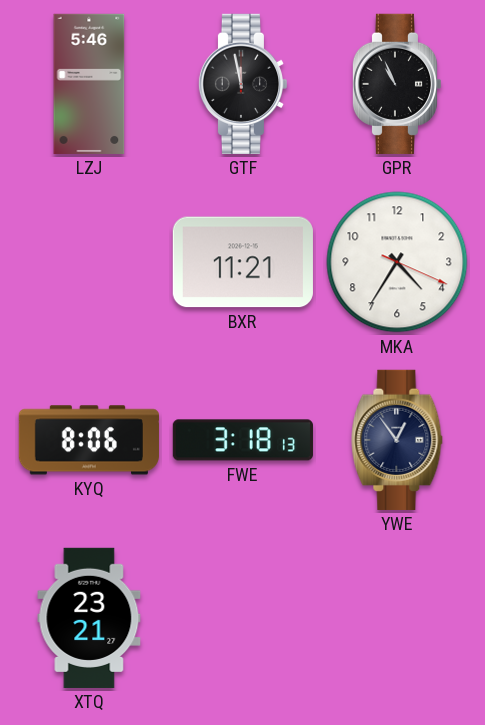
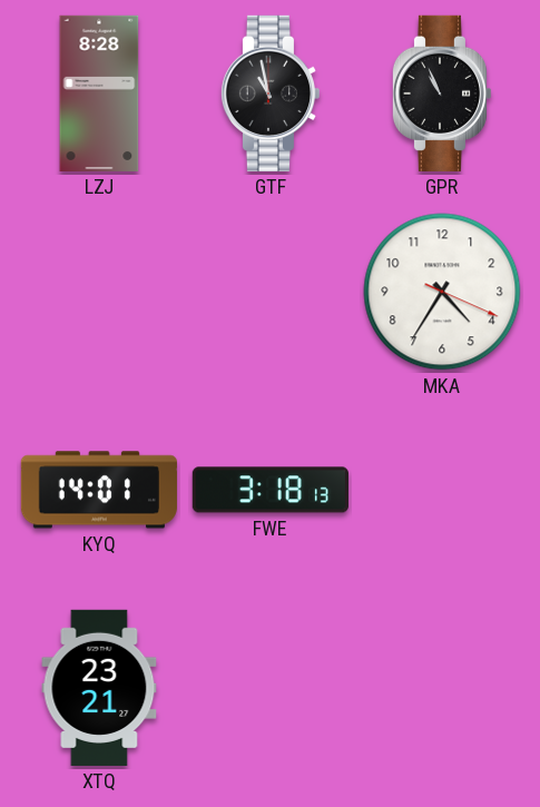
LZJ: 5:46 -> 8:28 (99, 94)
GTF: 11:58 -> 10:58 (269, 94)
BXR: 11:21 -> none (243, 262)
KYQ: 8:06 -> 14:01 (99, 490)
YWE: 12:54 -> none (397, 440)
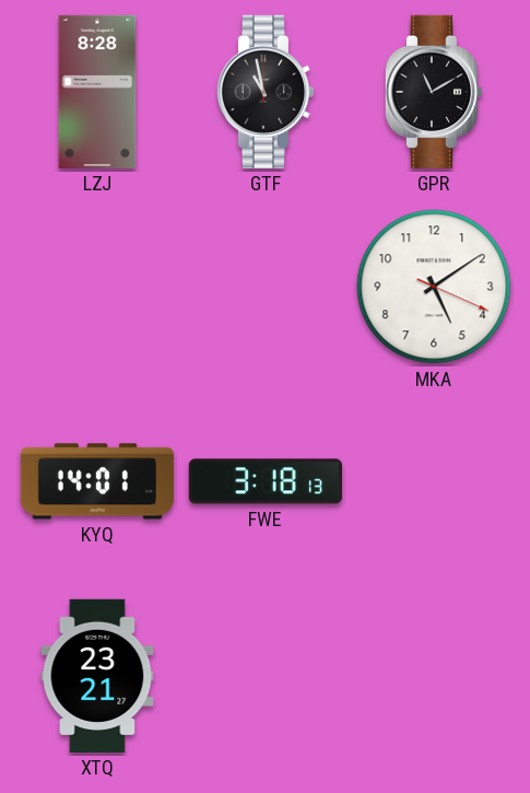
GPR: 10:56 -> 11:10 (433, 92)
MKA: 4:35 -> 5:09 (434, 287)
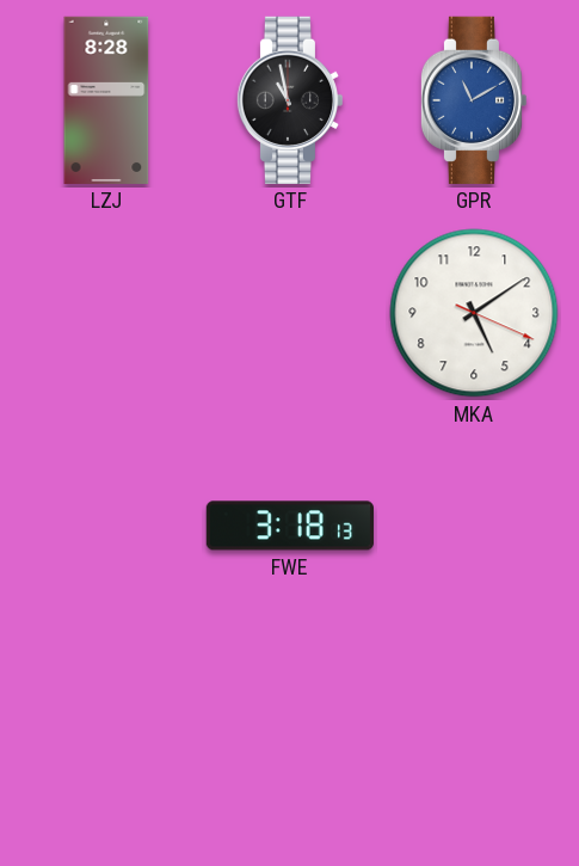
GPR dial: black -> blue (473, 100)
KYQ: 14:01 -> none (97, 481)
XTQ: 23:21 -> none (97, 676)
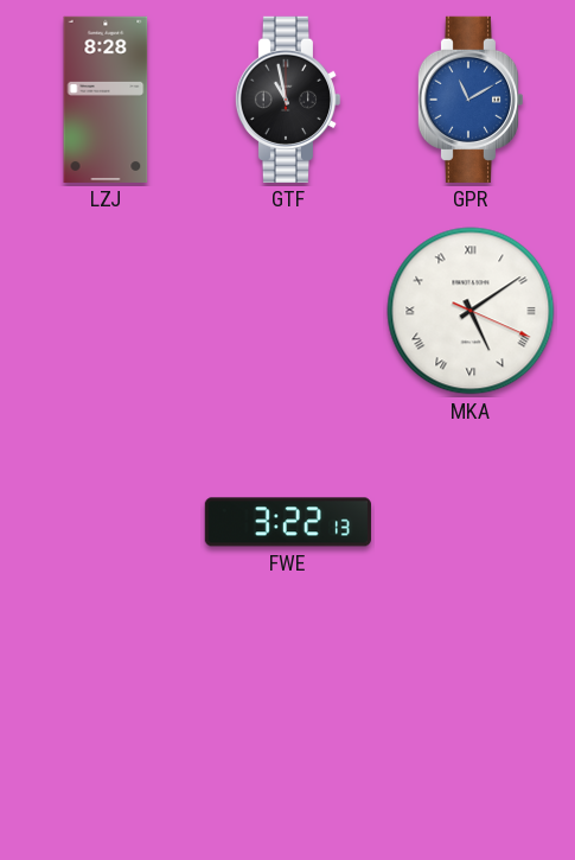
MKA numerals: Arabic -> Roman (471, 311)
FWE: 3:18 -> 3:22 (288, 522)
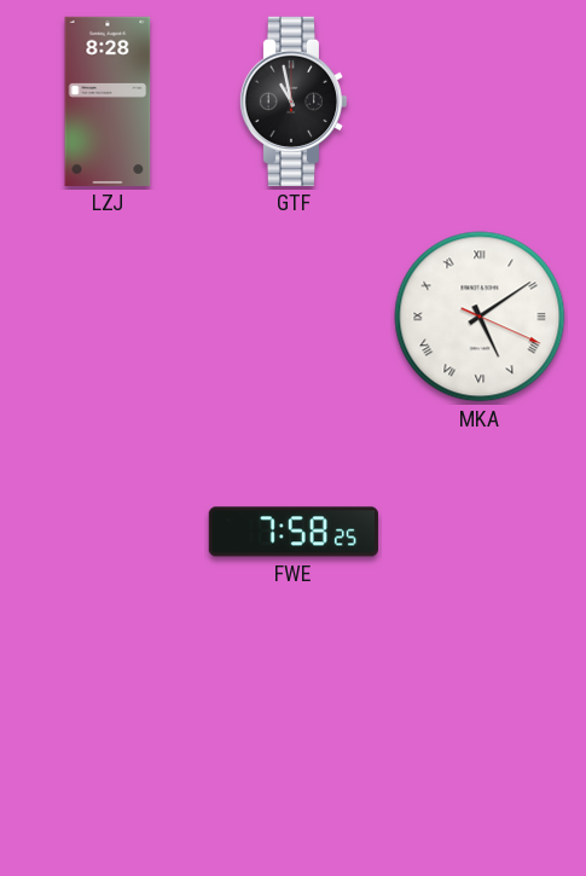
GPR: 11:10 -> none (469, 100)
FWE: 3:22 -> 7:58 (294, 532)
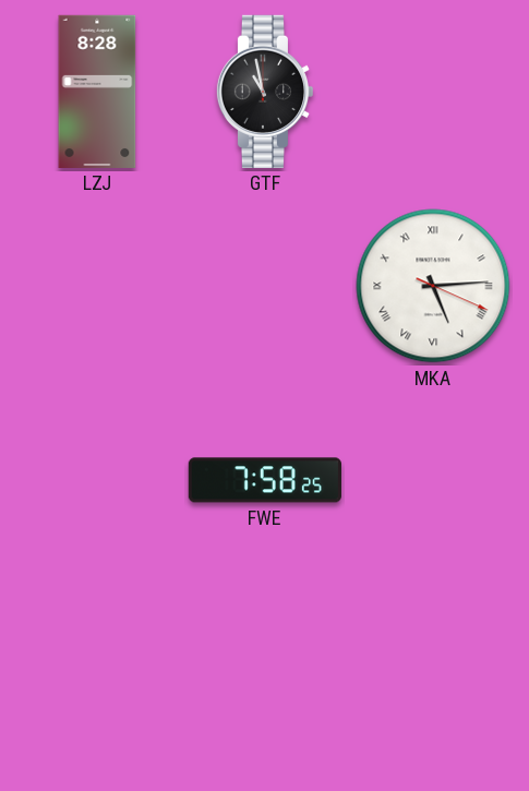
MKA: 5:09 -> 5:14 (433, 286)
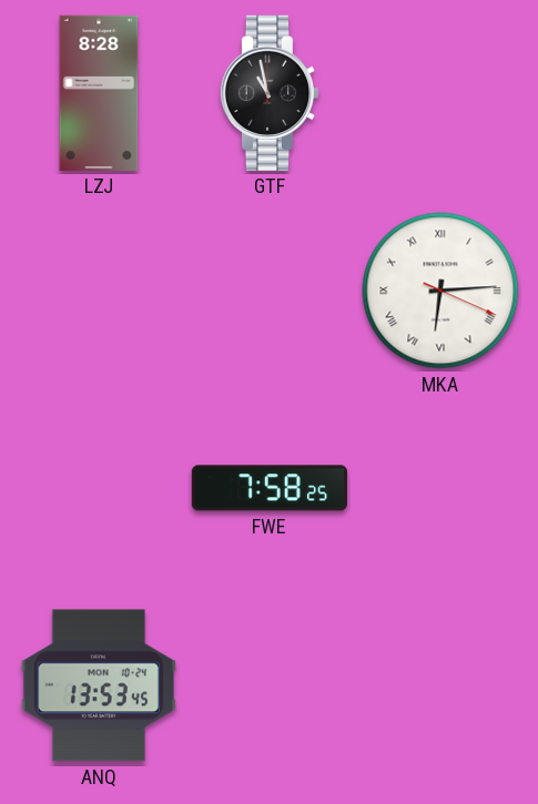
MKA: 5:14 -> 6:14 (440, 291)
ANQ: none -> 13:53 (99, 685)
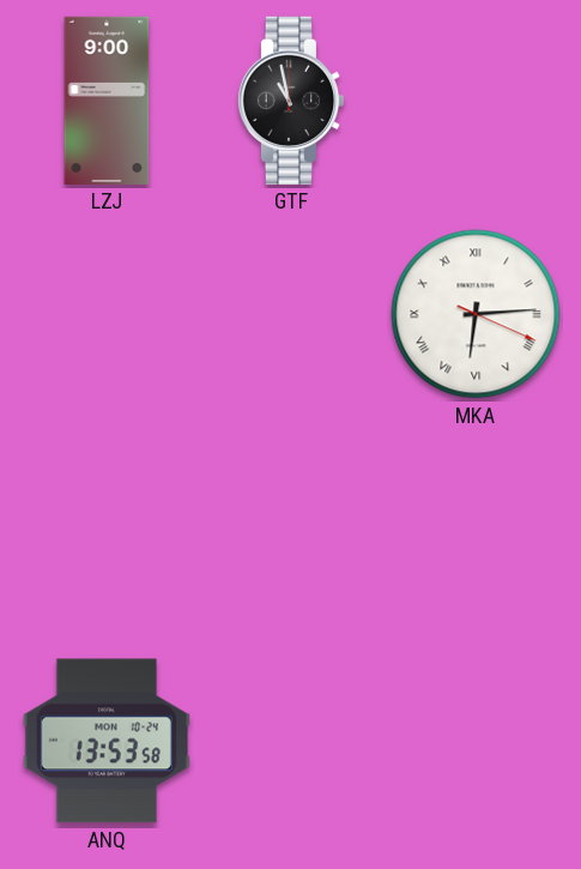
LZJ: 8:28 -> 9:00 (107, 101)
FWE: 7:58 -> none (270, 488)
ANQ: 13:53:45 -> 13:53:58 (107, 741)
